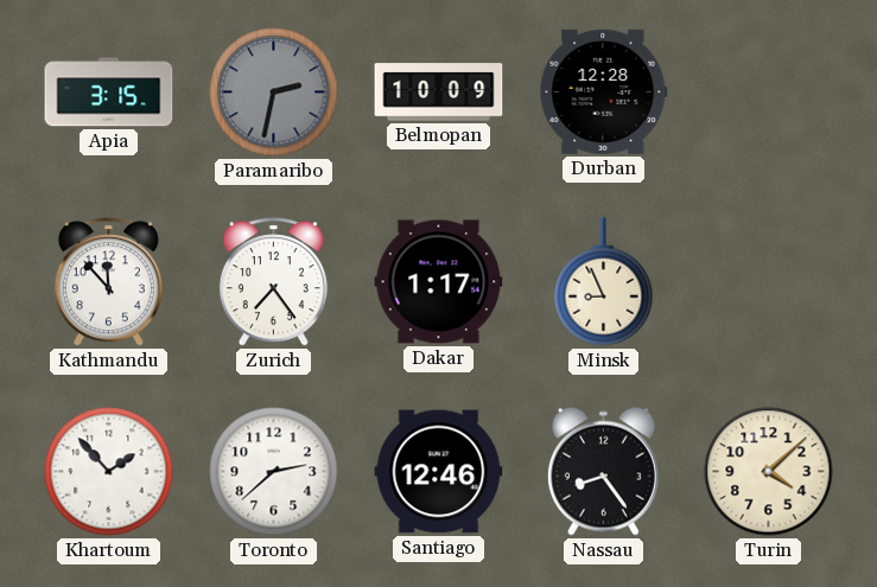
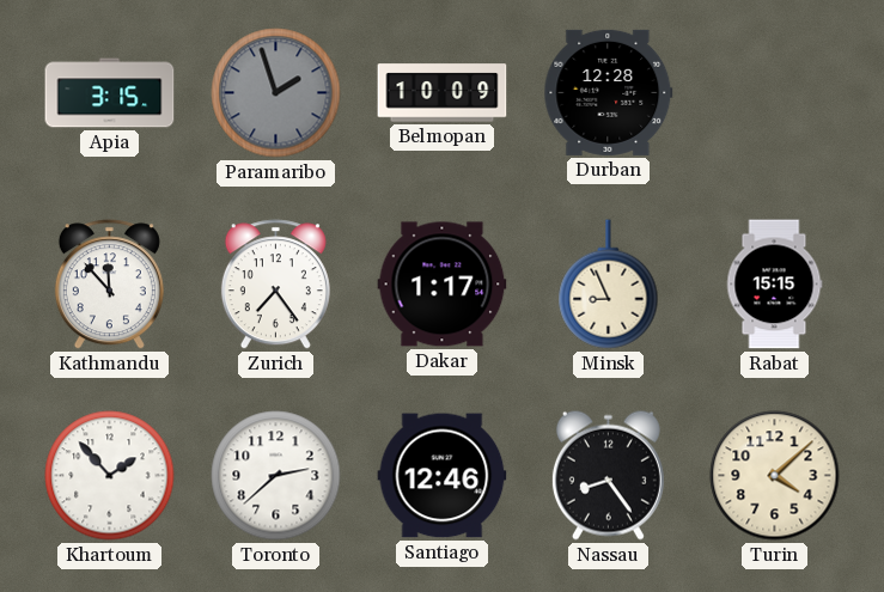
Paramaribo: 2:32 -> 1:57 (276, 93)
Rabat: none -> 15:15 (774, 285)
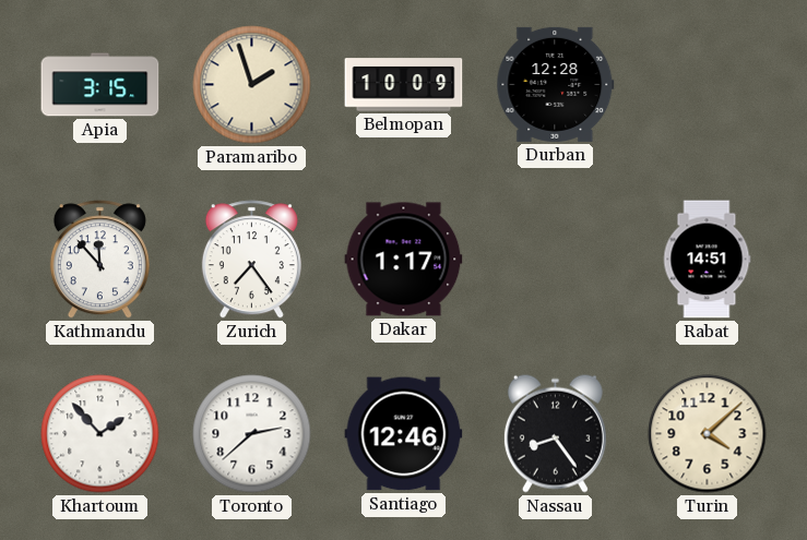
Paramaribo dial: grey -> cream (252, 85)
Minsk: 8:56 -> none (609, 285)
Rabat: 15:15 -> 14:51 (707, 260)
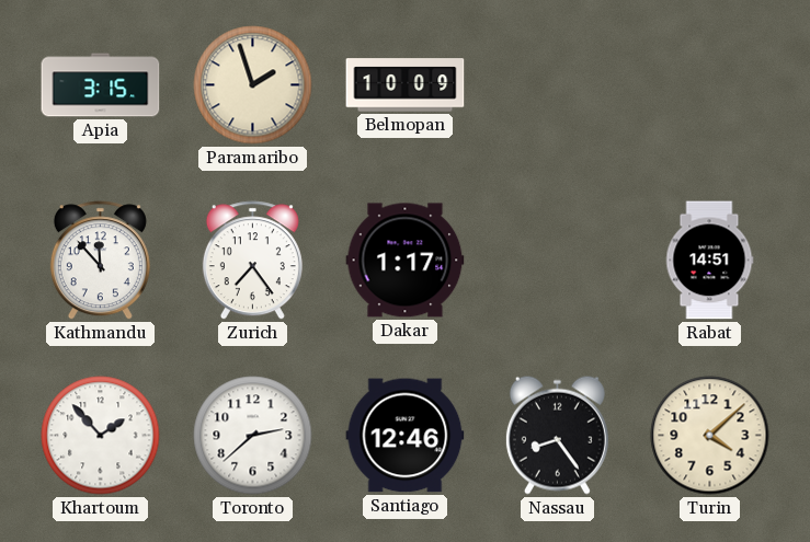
Durban: 12:28 -> none (556, 84)
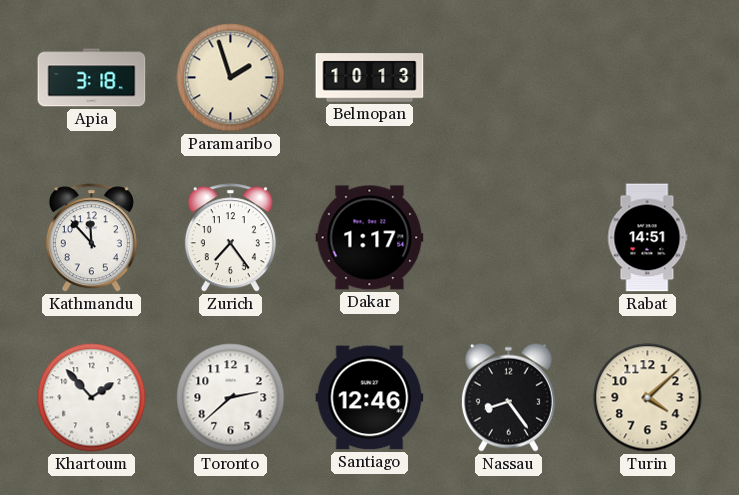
Apia: 3:15 -> 3:18 (92, 78)
Belmopan: 10:09 -> 10:13 (370, 78)
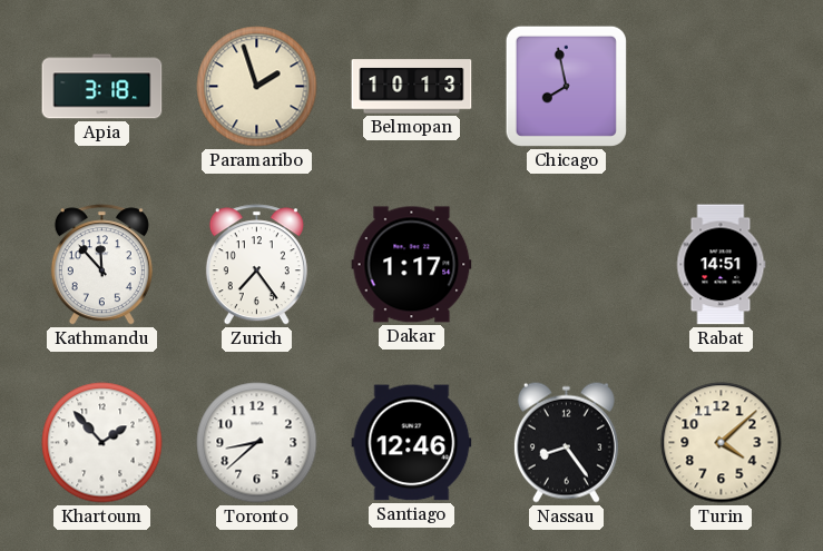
Chicago: none -> 7:58 (566, 86)
Toronto: 2:38 -> 8:38 (257, 443)
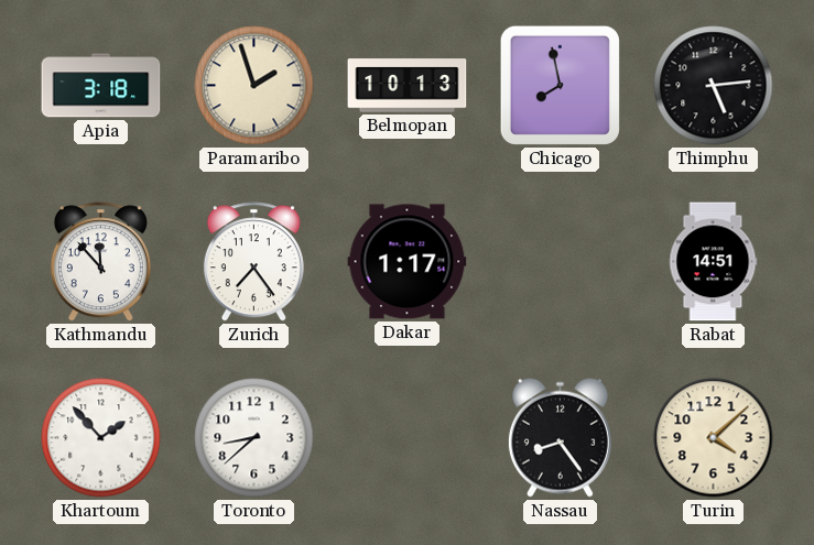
Thimphu: none -> 5:14 (714, 86)
Santiago: 12:46 -> none (412, 443)
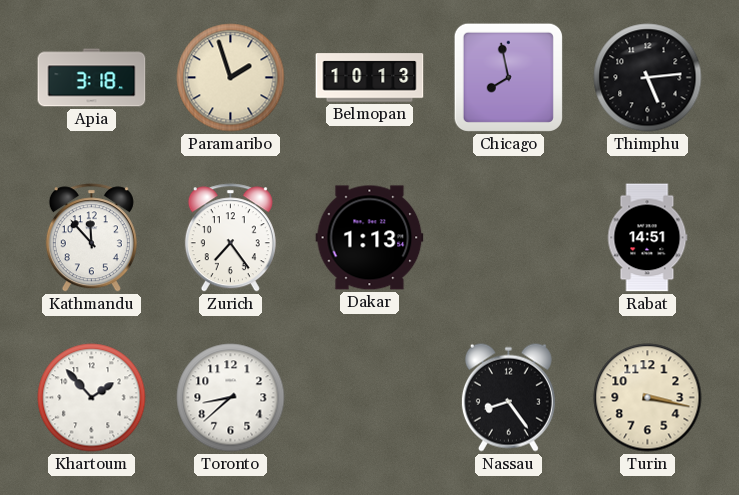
Dakar: 1:17 -> 1:13 (370, 238)
Turin: 4:08 -> 3:17 (648, 398)
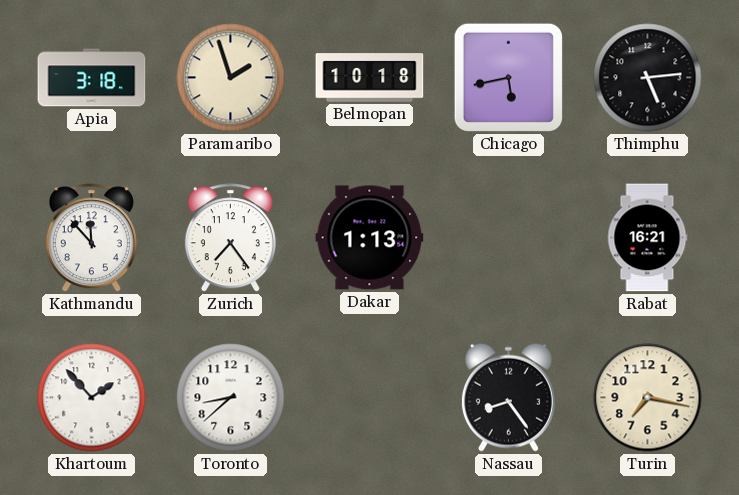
Belmopan: 10:13 -> 10:18 (370, 78)
Chicago: 7:58 -> 5:43 (508, 77)
Rabat: 14:51 -> 16:21 (647, 238)
Turin: 3:17 -> 7:17 (648, 398)
